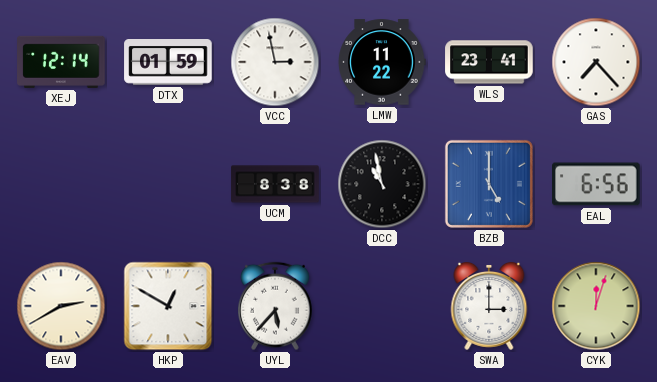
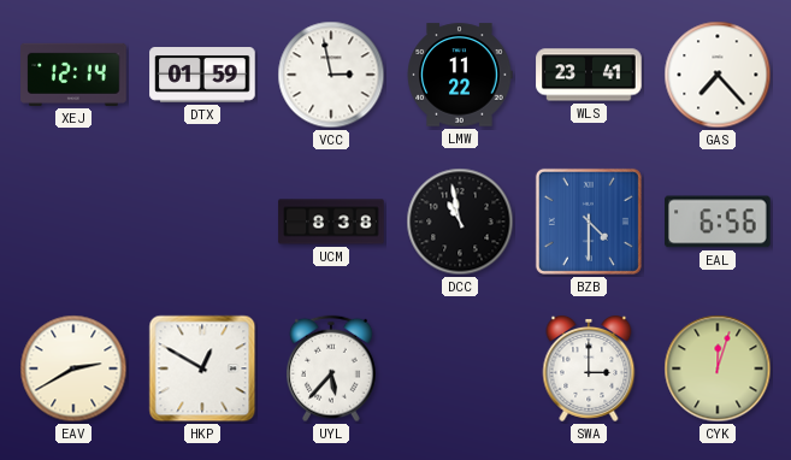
BZB: 5:00 -> 4:30 (589, 222)
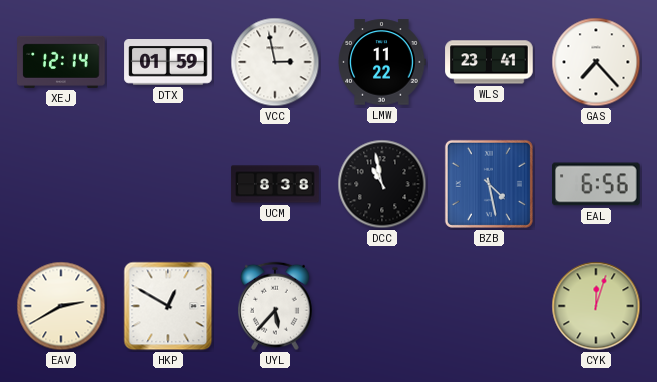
BZB: 4:30 -> 4:28 (489, 184)
SWA: 3:00 -> none (589, 368)
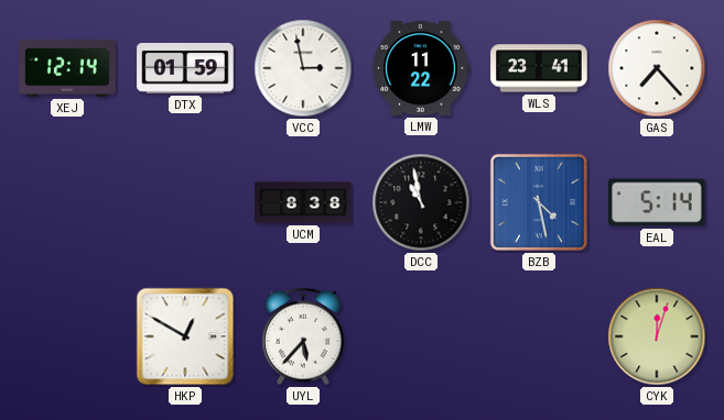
EAL: 6:56 -> 5:14 (657, 202)
EAV: 2:40 -> none (61, 306)
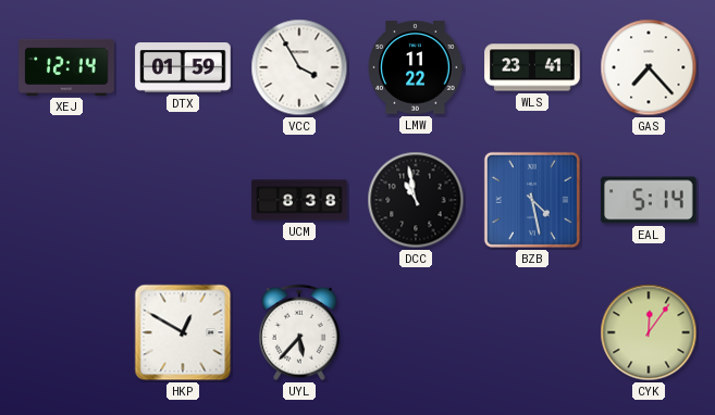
VCC: 2:58 -> 3:55 (299, 67)
CYK: 12:03 -> 12:06 (649, 332)
